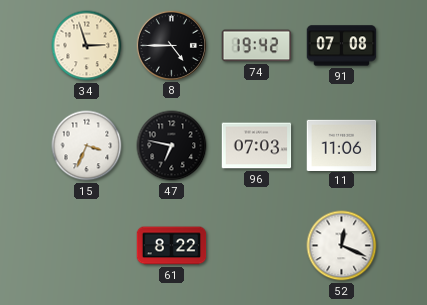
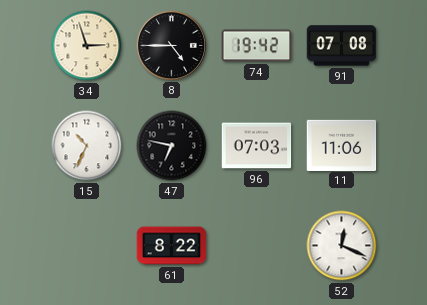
15: 3:34 -> 10:34 (87, 146)
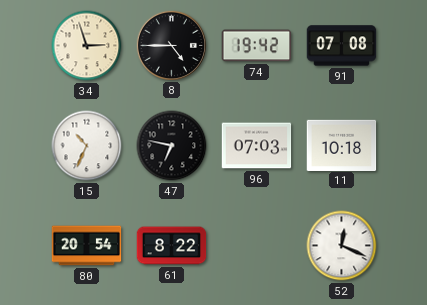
11: 11:06 -> 10:18 (342, 145)
80: none -> 20:54 (87, 246)
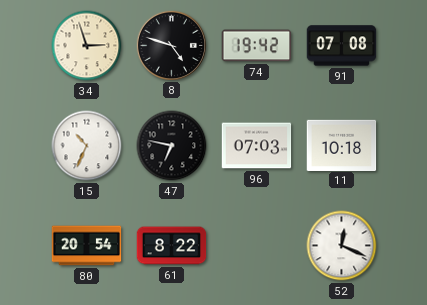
8: 4:45 -> 4:48 (171, 45)
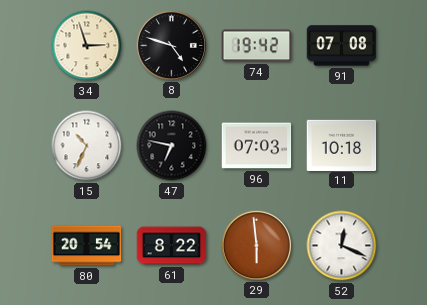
29: none -> 5:59 (256, 245)
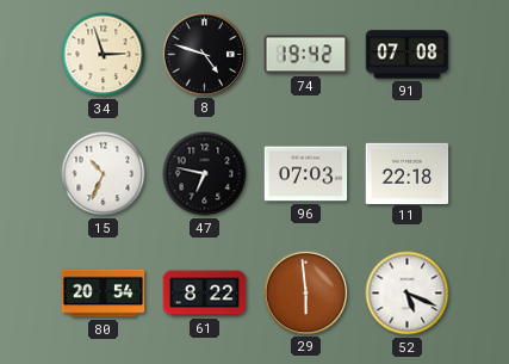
11: 10:18 -> 22:18 (408, 173)
52: 12:19 -> 5:19 (408, 294)
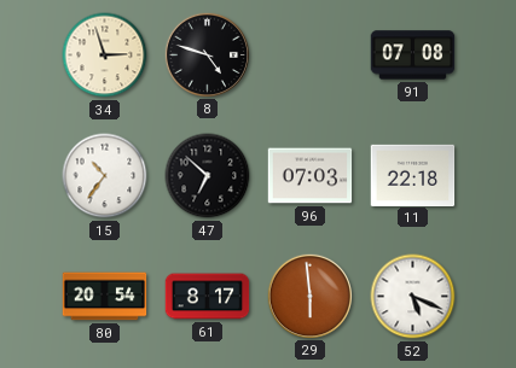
74: 19:42 -> none (306, 55)
15: 10:34 -> 10:36 (105, 176)
47: 6:47 -> 6:52 (208, 176)
61: 8:22 -> 8:17 (208, 297)
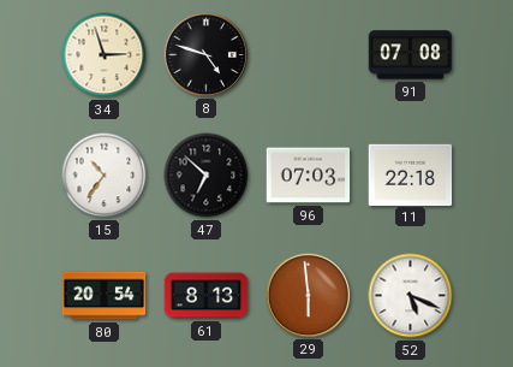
61: 8:17 -> 8:13 (207, 296)
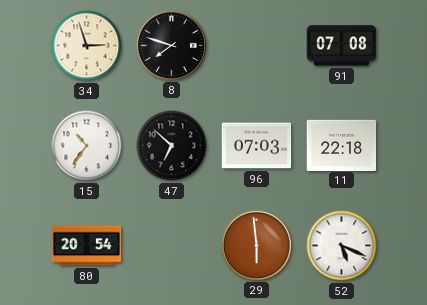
8: 4:48 -> 7:48 (171, 45)
61: 8:13 -> none (207, 296)
